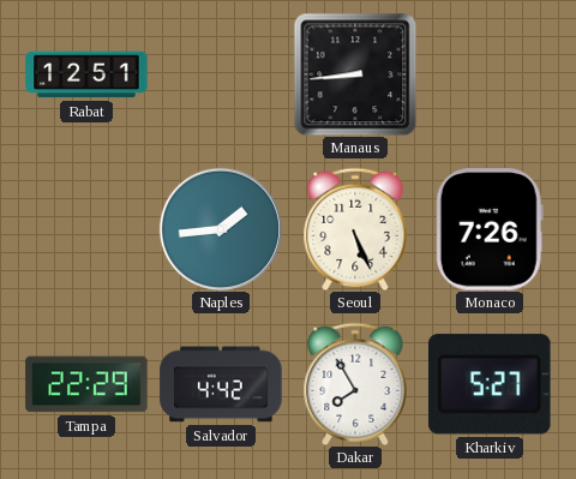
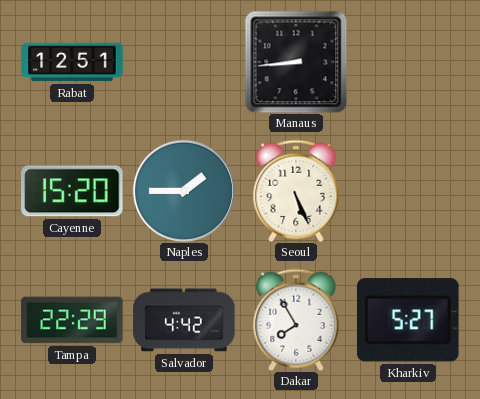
Cayenne: none -> 15:20 (72, 191)
Naples: 1:44 -> 1:45 (184, 191)
Monaco: 7:26 -> none (490, 229)
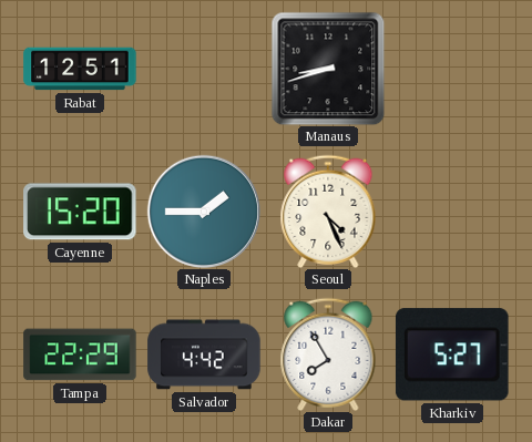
Manaus: 8:44 -> 8:42 (328, 69)
Seoul: 5:26 -> 4:26 (328, 210)
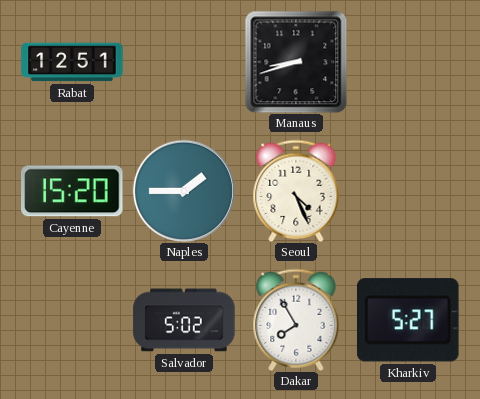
Tampa: 22:29 -> none (80, 354)
Salvador: 4:42 -> 5:02 (184, 320)
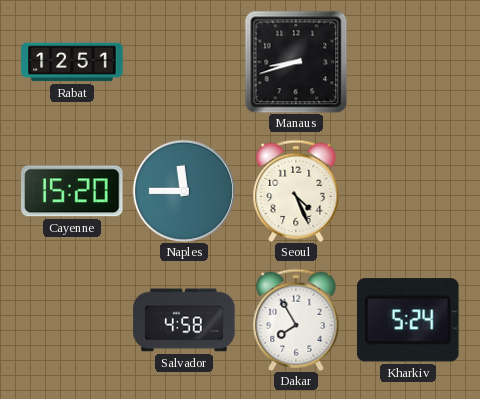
Naples: 1:45 -> 11:45 (184, 191)
Salvador: 5:02 -> 4:58 (184, 320)
Kharkiv: 5:27 -> 5:24 (408, 320)
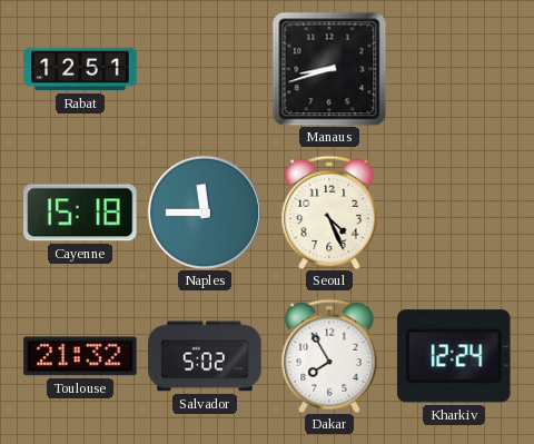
Cayenne: 15:20 -> 15:18 (80, 213)
Toulouse: none -> 21:32 (80, 356)
Salvador: 4:58 -> 5:02 (205, 356)
Kharkiv: 5:24 -> 12:24 (454, 356)
